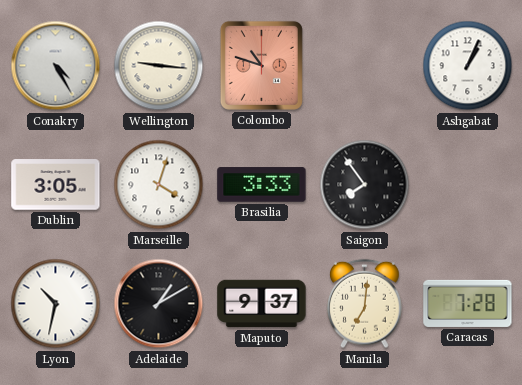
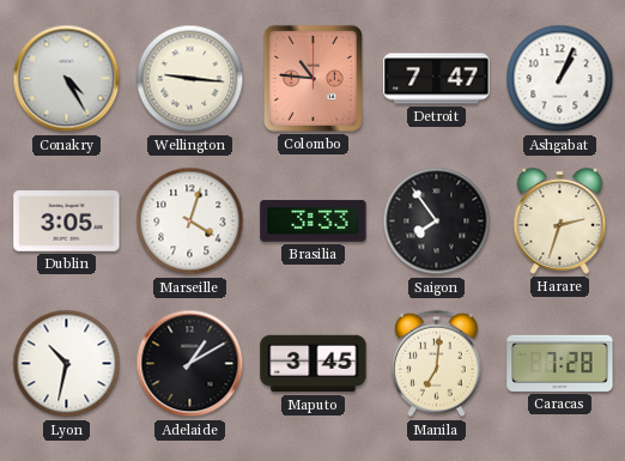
Colombo: 10:48 -> 10:46 (313, 78)
Detroit: none -> 7:47 (437, 79)
Harare: none -> 2:33 (560, 220)
Maputo: 9:37 -> 3:45 (314, 364)
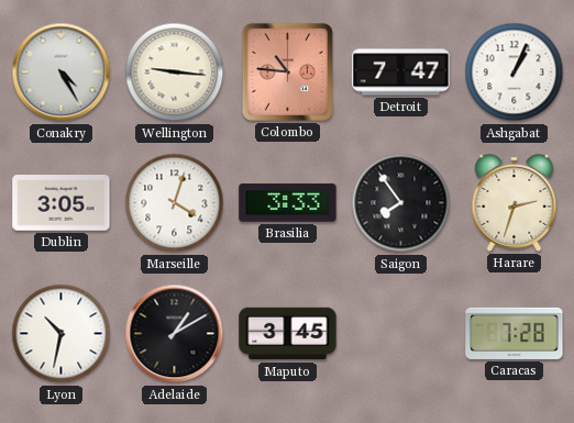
Manila: 7:01 -> none (437, 364)
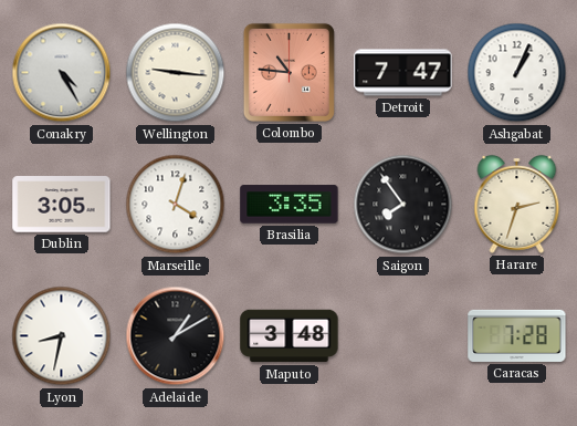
Brasilia: 3:33 -> 3:35 (290, 205)
Lyon: 10:32 -> 8:32 (62, 336)
Maputo: 3:45 -> 3:48 (290, 336)
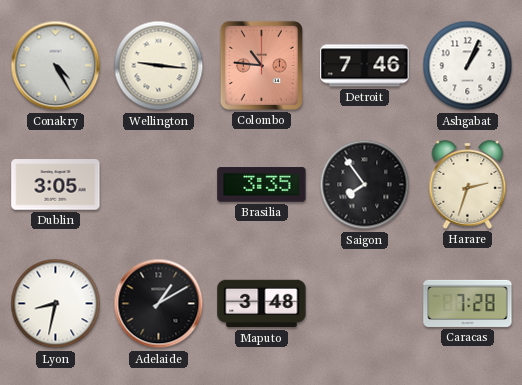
Detroit: 7:47 -> 7:46 (365, 66)
Marseille: 4:03 -> none (176, 205)
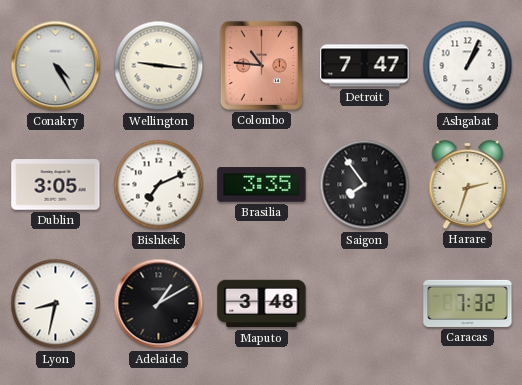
Detroit: 7:46 -> 7:47 (365, 66)
Bishkek: none -> 7:11 (159, 185)
Caracas: 7:28 -> 7:32 (468, 303)
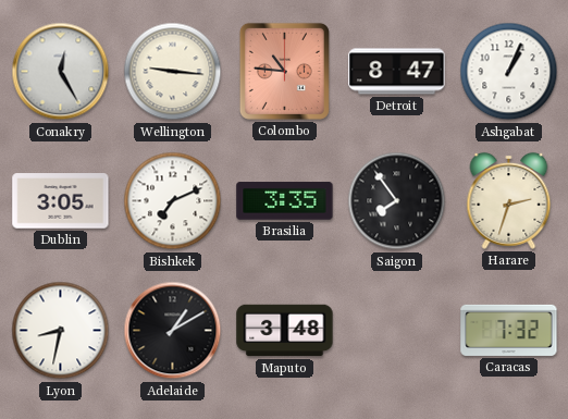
Conakry: 4:25 -> 12:25 (61, 72)
Detroit: 7:47 -> 8:47 (397, 72)
